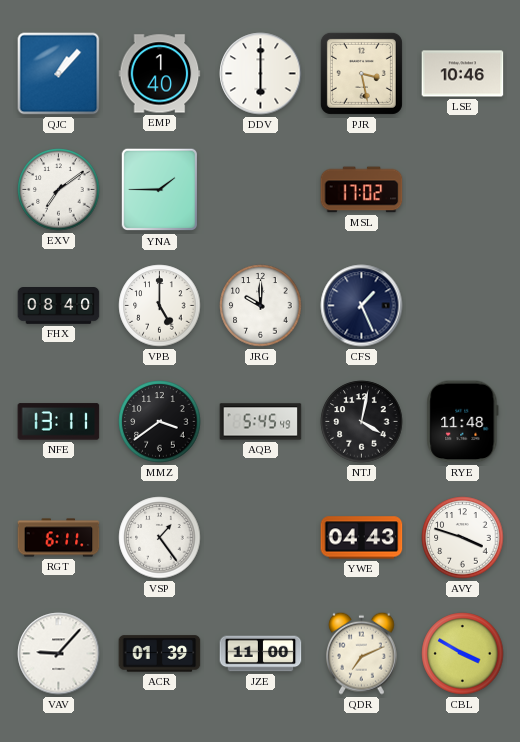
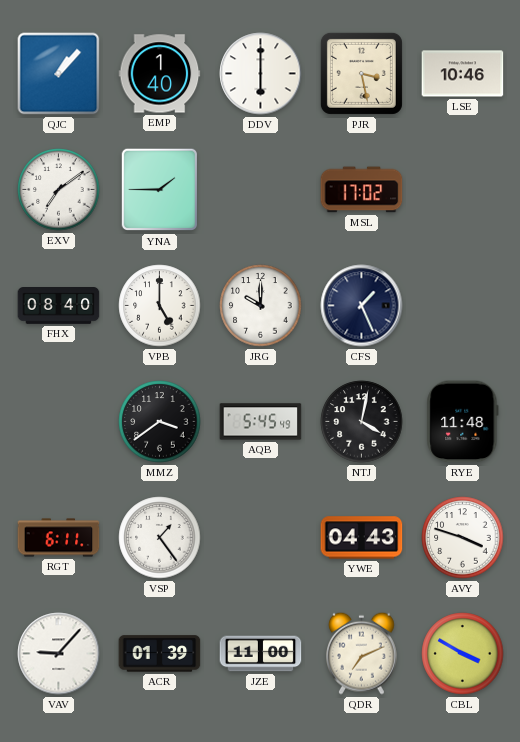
NFE: 13:11 -> none (59, 422)
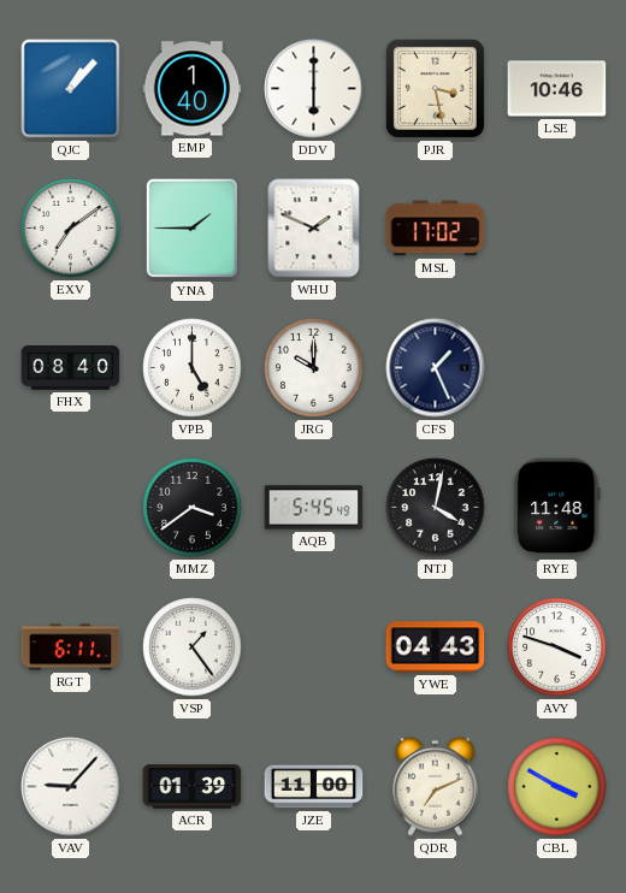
WHU: none -> 1:49 (314, 229)
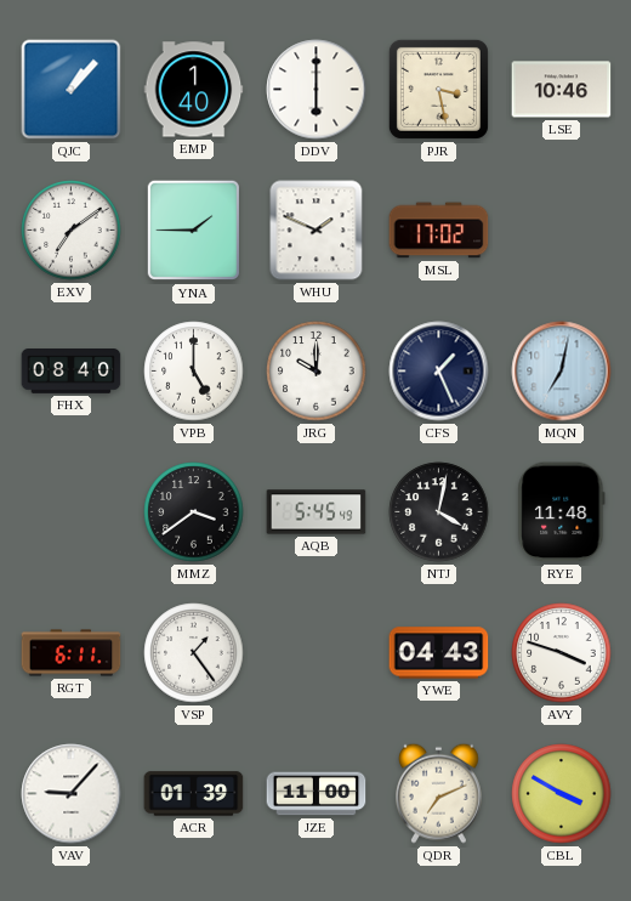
MQN: none -> 7:02 (562, 372)
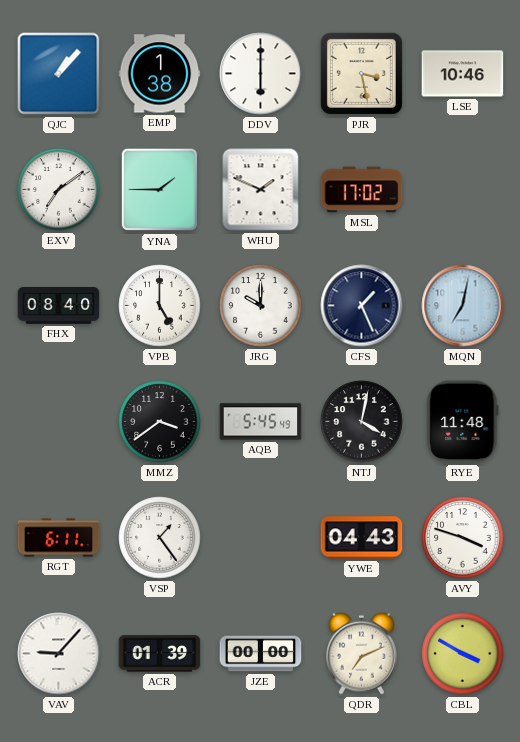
EMP: 1:40 -> 1:38 (160, 74)
JZE: 11:00 -> 00:00 (261, 654)
